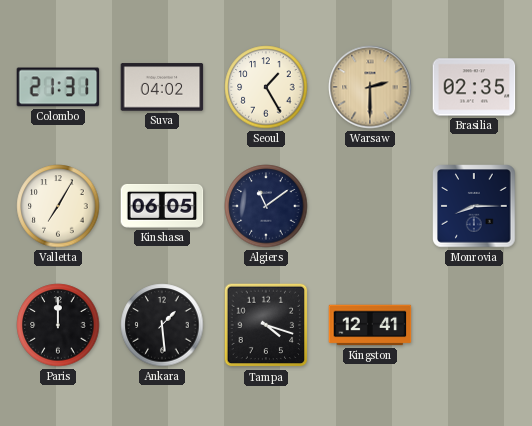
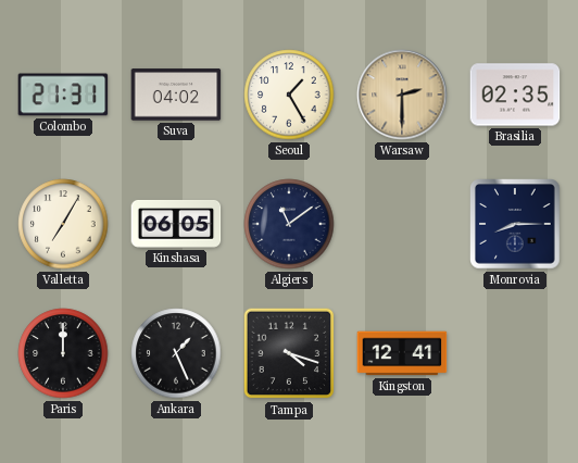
Ankara: 1:29 -> 1:26 (176, 353)
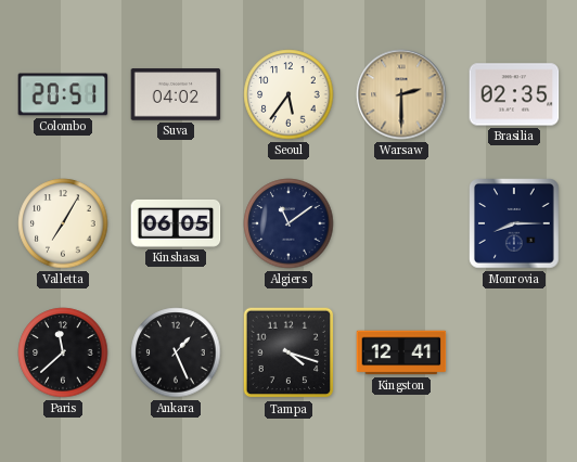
Colombo: 21:31 -> 20:51 (63, 94)
Seoul: 1:25 -> 5:36 (288, 94)
Paris: 12:00 -> 11:38 (63, 352)
